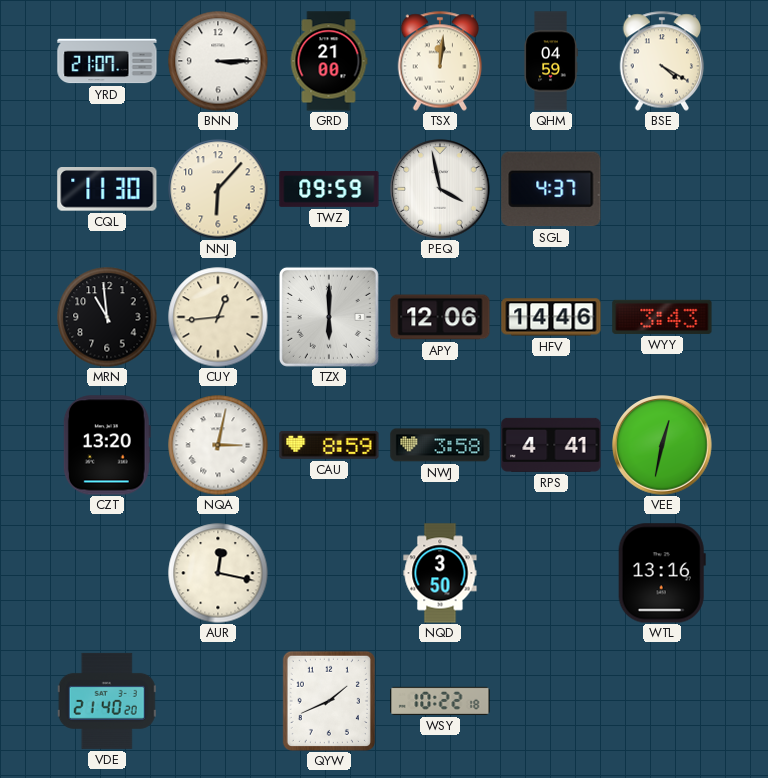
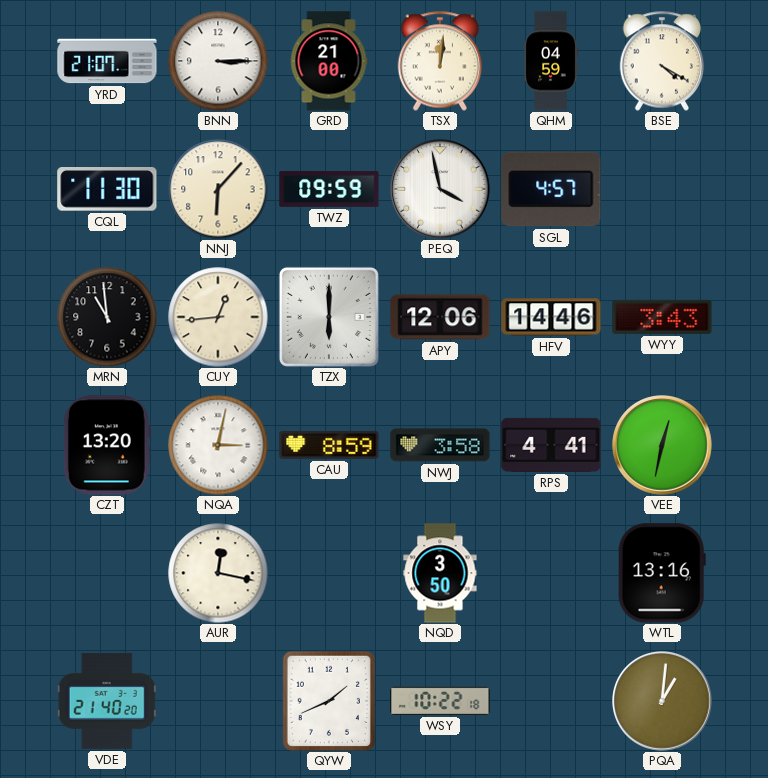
SGL: 4:37 -> 4:57 (551, 189)
PQA: none -> 1:01 (662, 701)
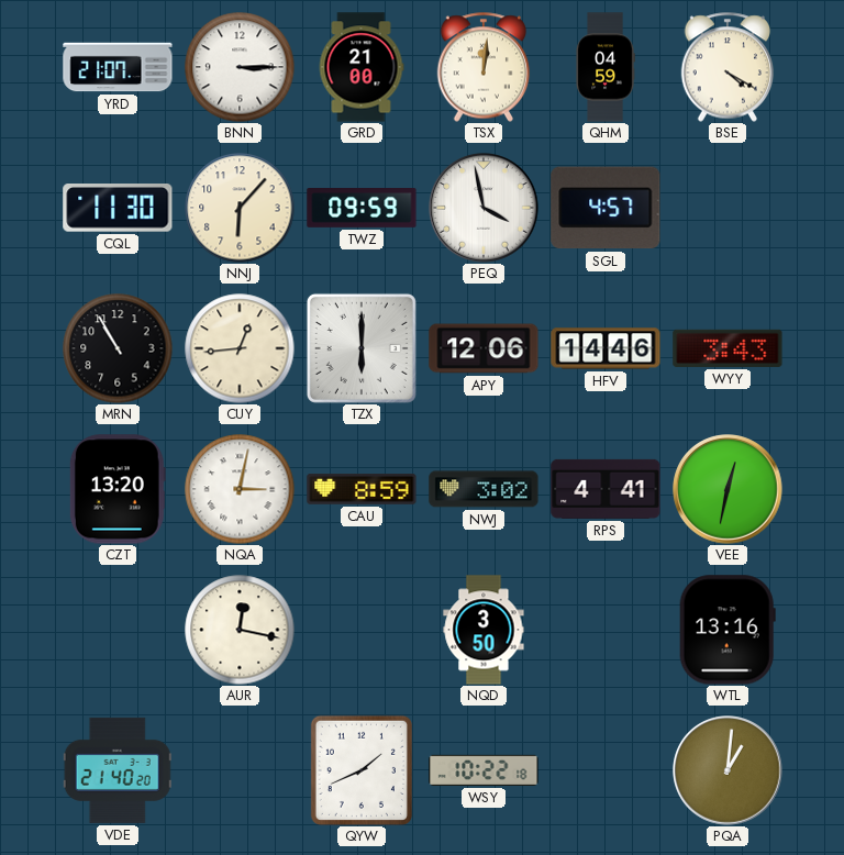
MRN: 10:59 -> 10:55 (118, 348)
NWJ: 3:58 -> 3:02 (484, 489)
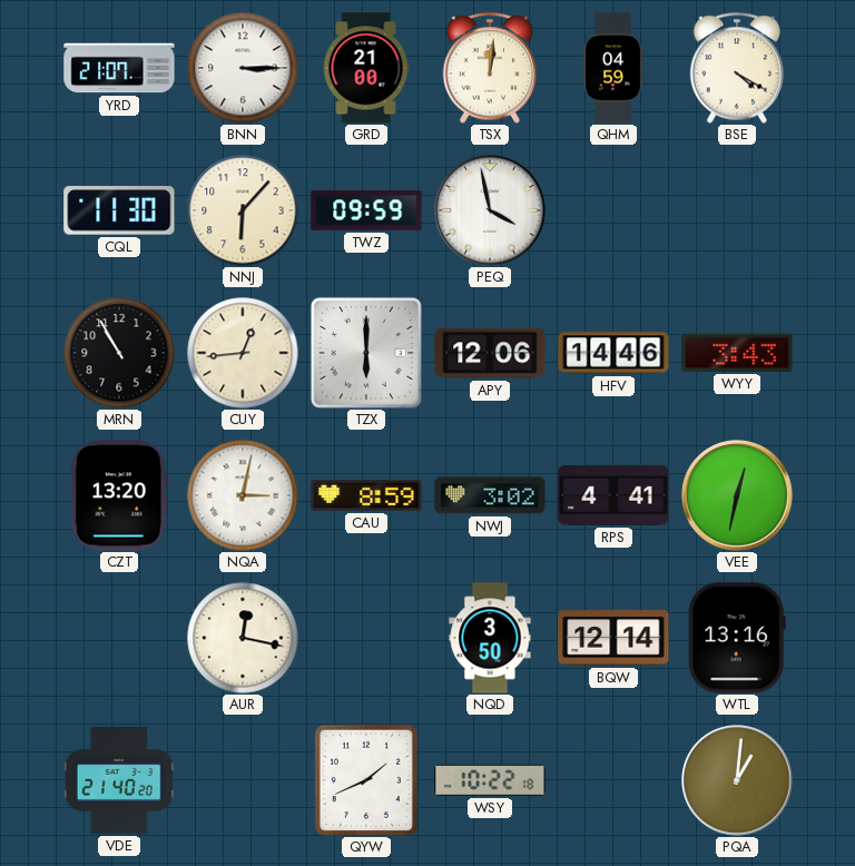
SGL: 4:57 -> none (606, 208)
BQW: none -> 12:14 (613, 638)
